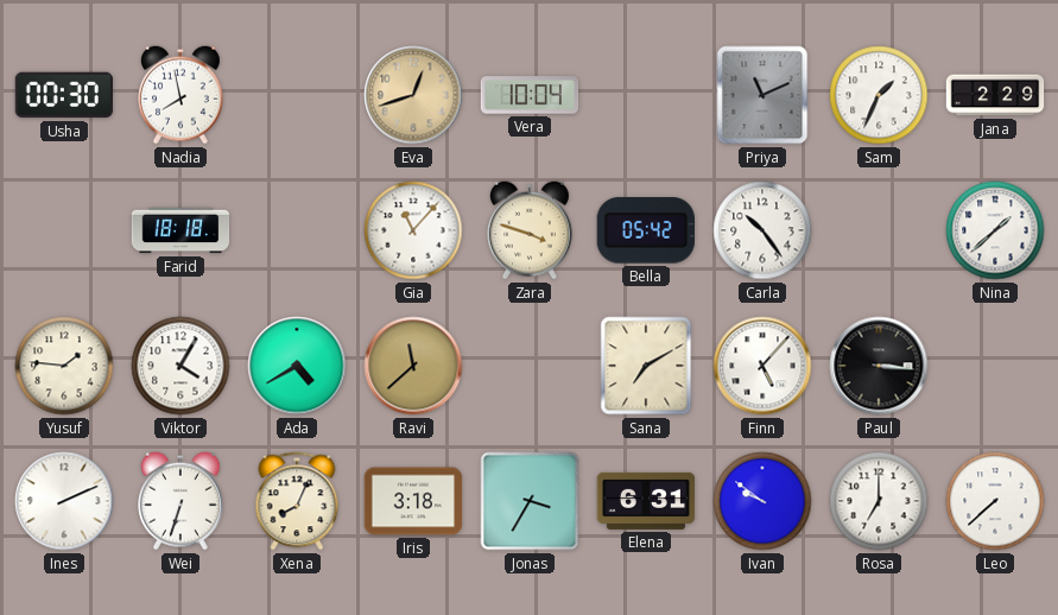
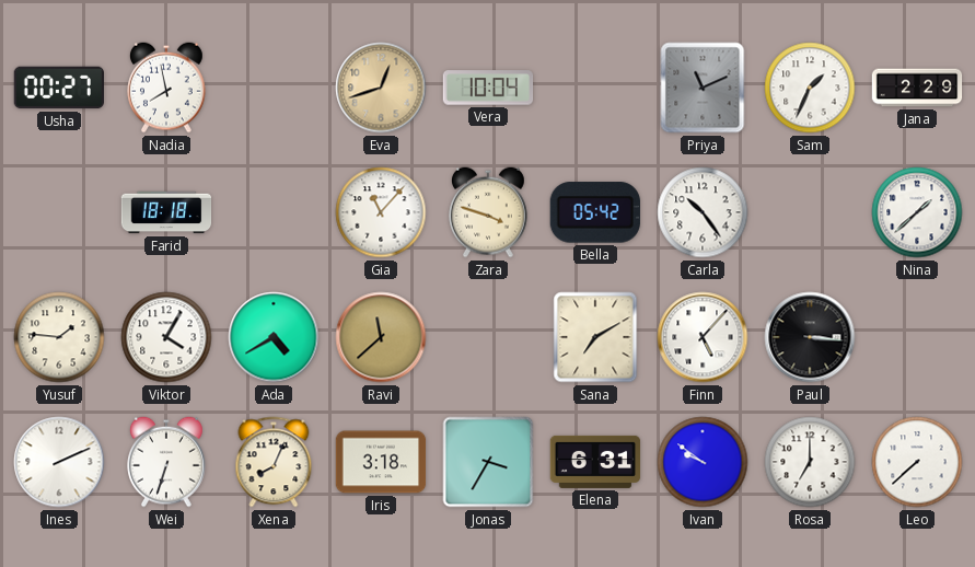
Usha: 00:30 -> 00:27 (58, 88)
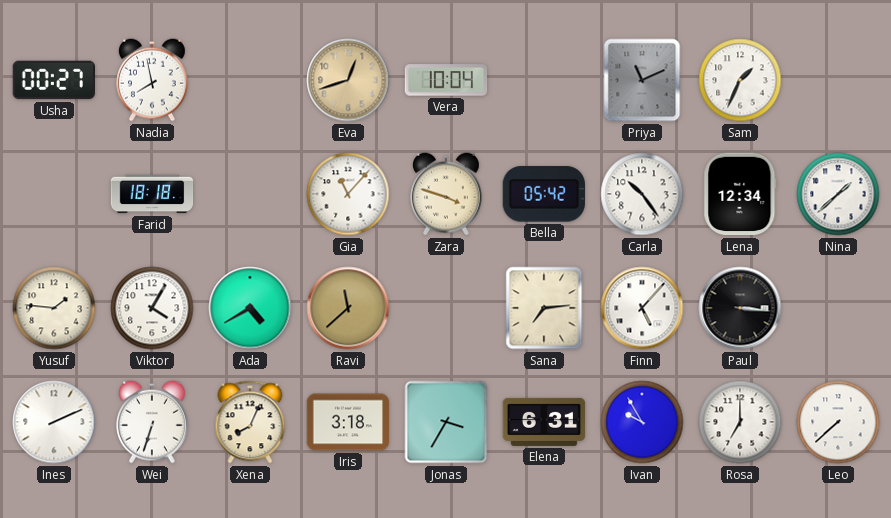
Jana: 2:29 -> none (917, 88)
Lena: none -> 12:34 (740, 194)
Sana: 7:10 -> 7:14 (544, 308)
Ivan: 9:51 -> 9:55 (642, 422)
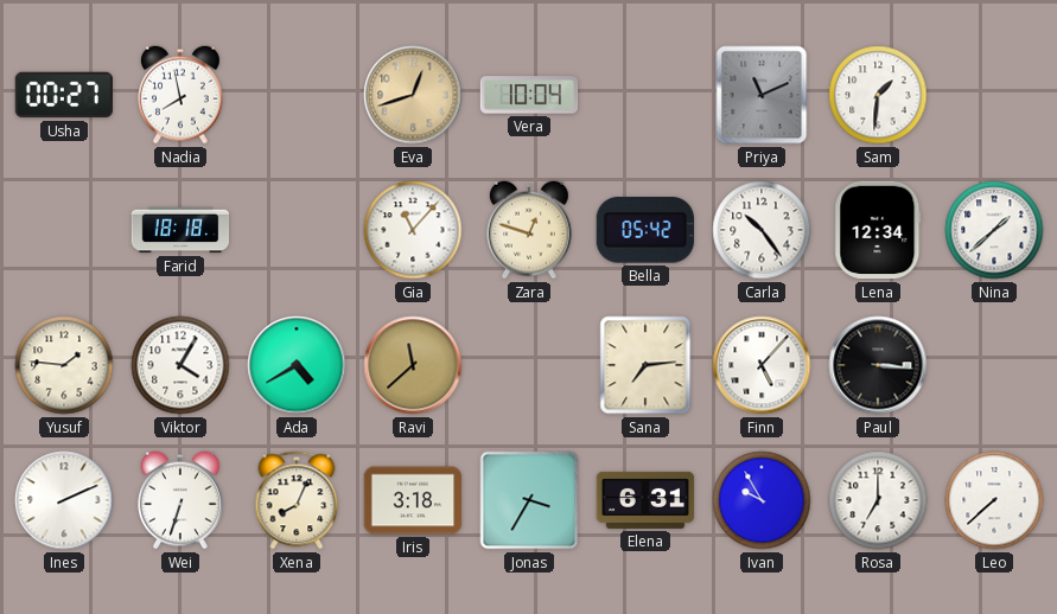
Sam: 1:34 -> 1:31 (878, 95)
Zara: 3:48 -> 12:48 (530, 230)
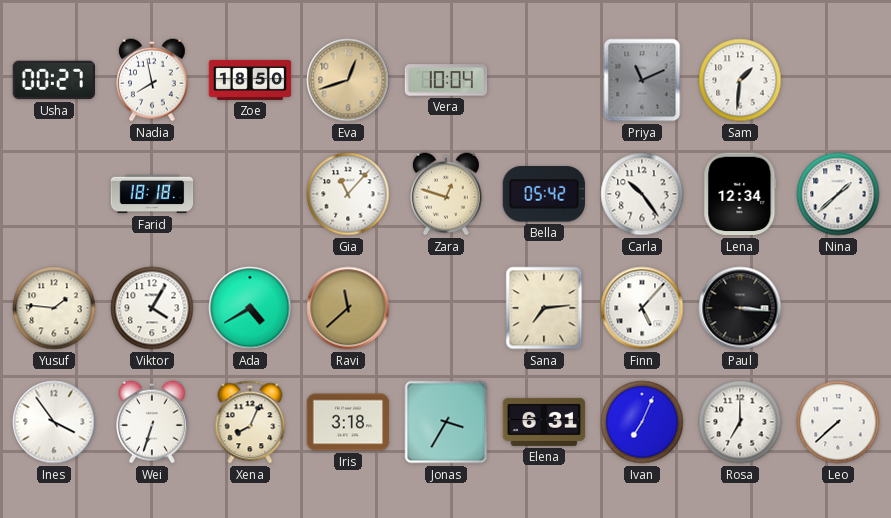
Zoe: none -> 18:50 (250, 80)
Ines: 2:11 -> 3:54 (54, 422)
Ivan: 9:55 -> 7:04 (642, 422)
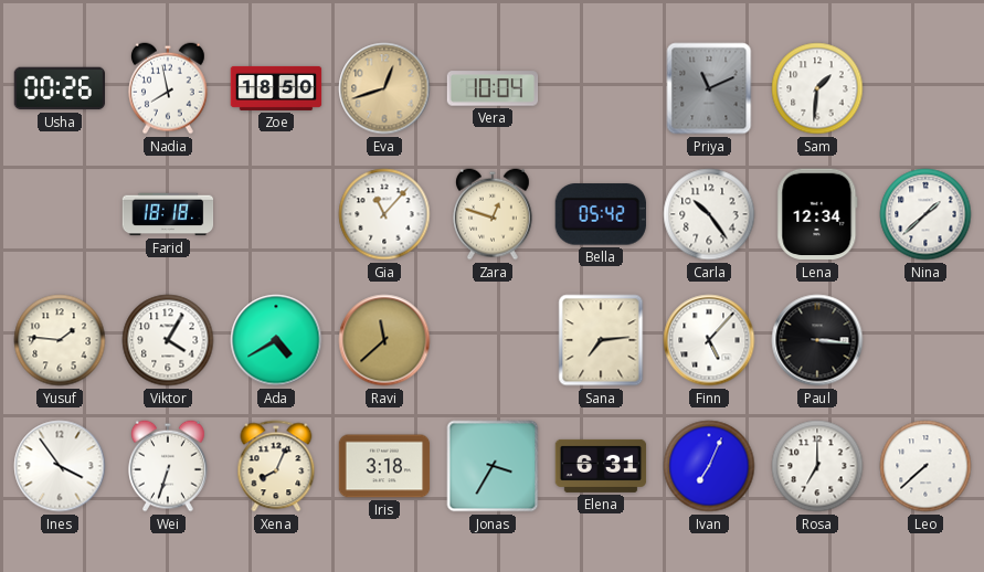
Usha: 00:27 -> 00:26 (59, 88)
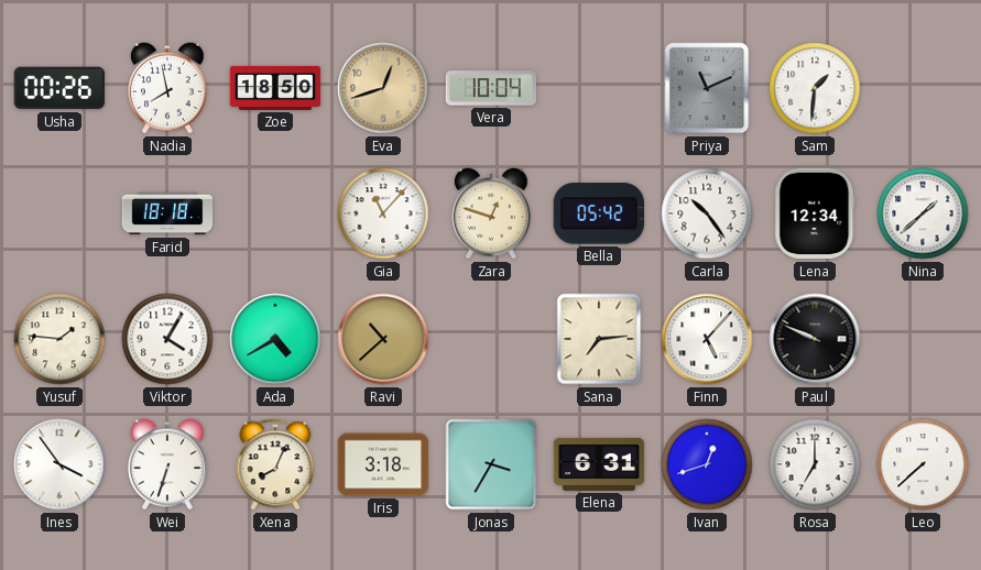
Ravi: 11:38 -> 10:38 (383, 339)
Paul: 3:16 -> 9:49 (815, 339)
Ivan: 7:04 -> 12:42 (707, 464)
